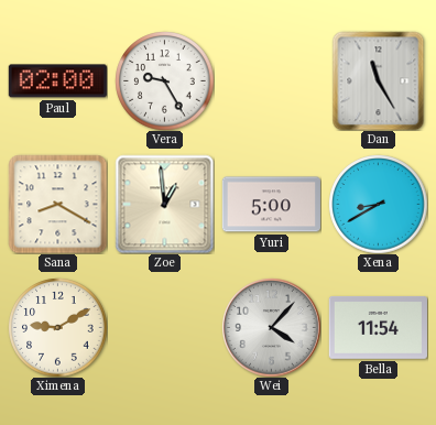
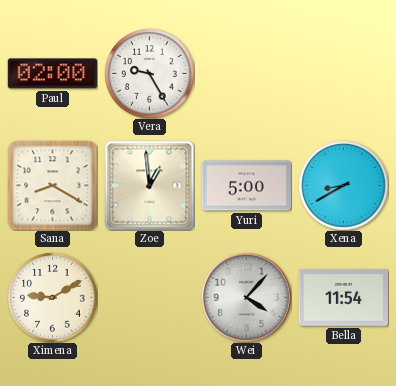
Dan: 11:25 -> none (379, 80)
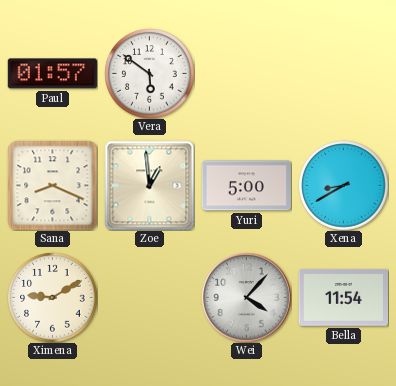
Paul: 02:00 -> 01:57 (52, 74)
Vera: 9:25 -> 5:51 (149, 73)
Sana: 8:20 -> 8:19 (52, 185)
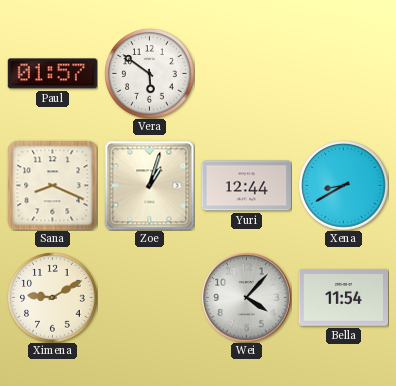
Zoe: 12:59 -> 1:03 (149, 185)
Yuri: 5:00 -> 12:44 (246, 186)
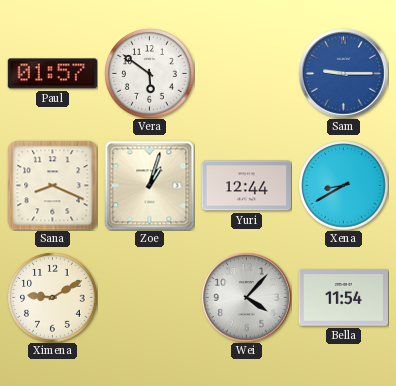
Sam: none -> 9:15 (343, 73)
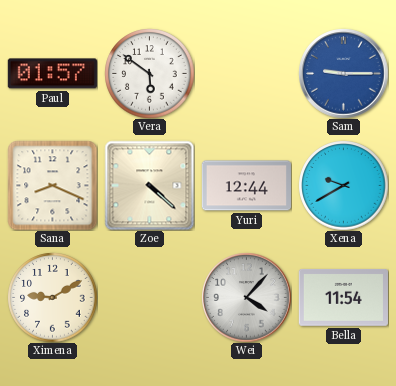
Zoe: 1:03 -> 4:22 (149, 185)
Xena: 8:40 -> 9:40 (343, 185)
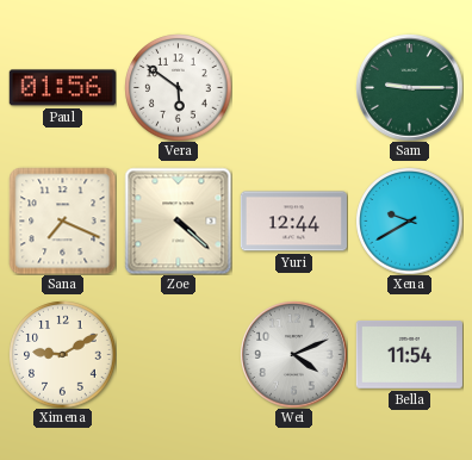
Paul: 01:57 -> 01:56 (62, 88)
Sam dial: blue -> green (409, 87)
Sana: 8:19 -> 7:19 (62, 220)
Wei: 4:07 -> 4:11 (293, 354)
